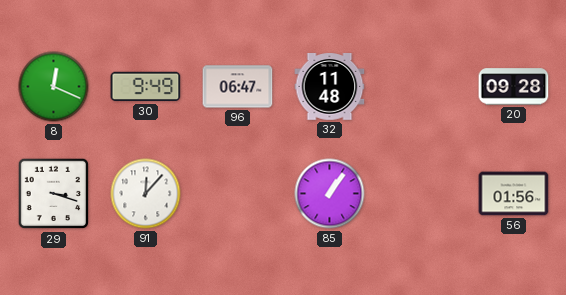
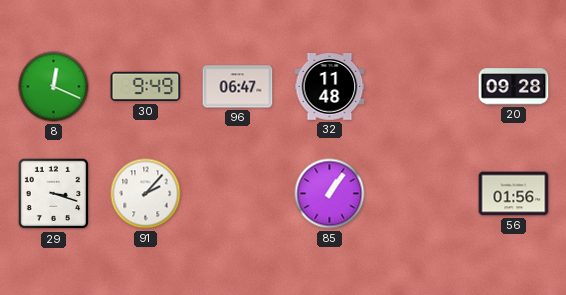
91: 12:07 -> 2:07 (146, 194)
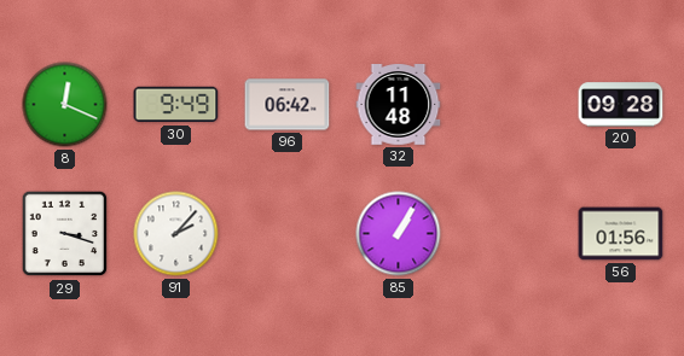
96: 06:47 -> 06:42 (288, 105)
85: 1:06 -> 1:05 (399, 234)
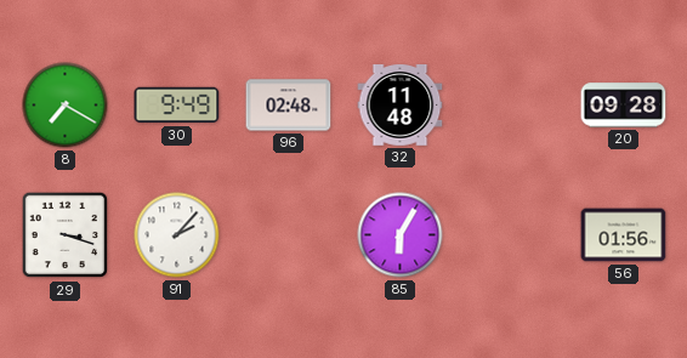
8: 12:19 -> 7:20 (66, 106)
96: 06:42 -> 02:48 (289, 106)
85: 1:05 -> 6:05 (401, 235)
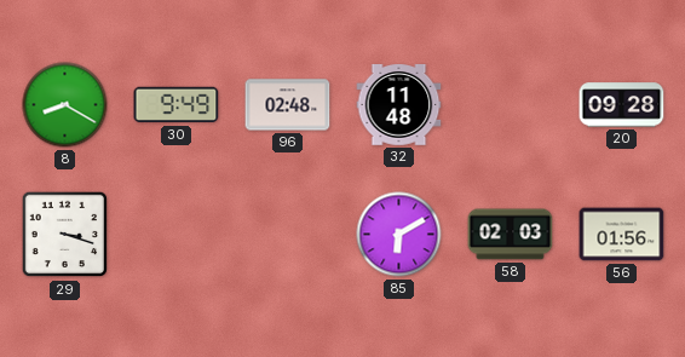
8: 7:20 -> 8:20 (65, 105)
91: 2:07 -> none (177, 235)
85: 6:05 -> 6:10 (399, 235)
58: none -> 02:03 (511, 235)
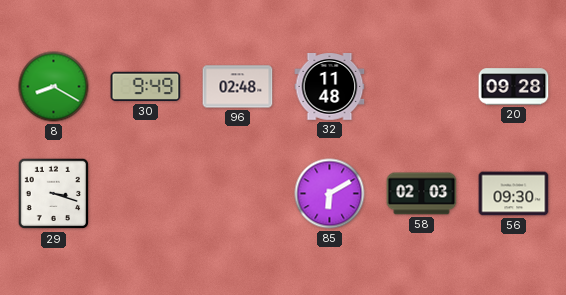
56: 01:56 -> 09:30 (514, 194)
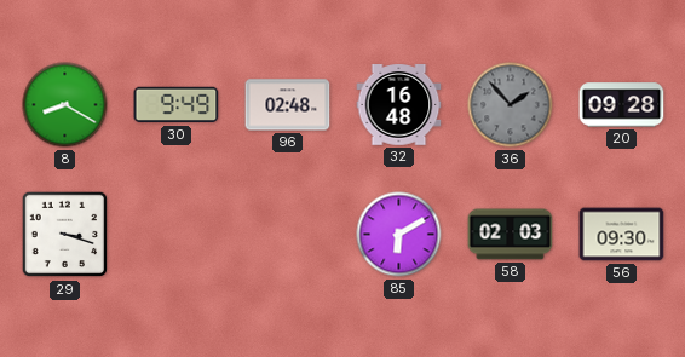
32: 11:48 -> 16:48 (399, 105)
36: none -> 1:53 (511, 105)
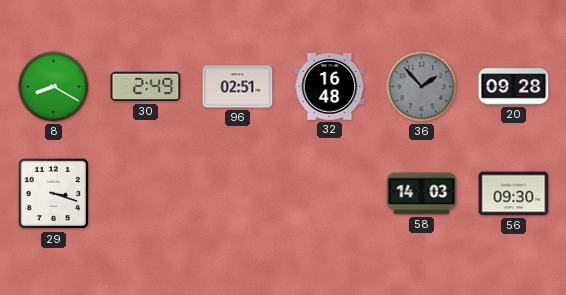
30: 9:49 -> 2:49 (146, 87)
96: 02:48 -> 02:51 (238, 87)
85: 6:10 -> none (399, 235)
58: 02:03 -> 14:03 (422, 194)
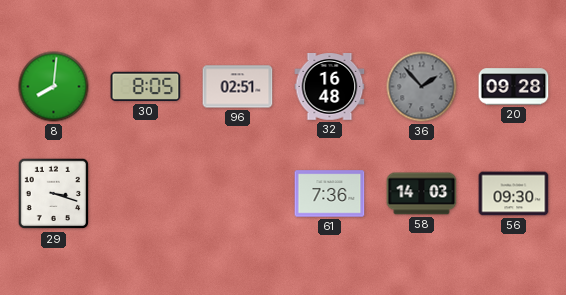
8: 8:20 -> 8:01 (54, 87)
30: 2:49 -> 8:05 (146, 87)
61: none -> 7:36 (330, 194)
